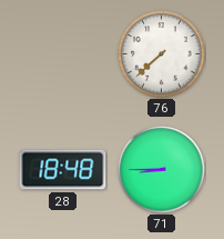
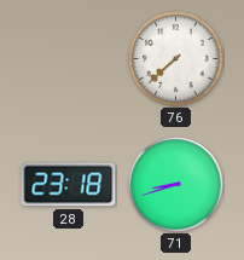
28: 18:48 -> 23:18 (69, 185)
71: 8:45 -> 8:42 (176, 185)
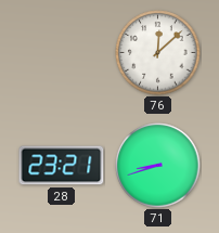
76: 7:38 -> 12:08 (158, 53)
28: 23:18 -> 23:21 (62, 166)
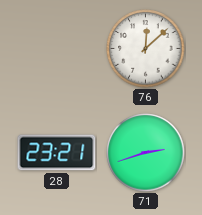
71: 8:42 -> 2:42 (146, 153)
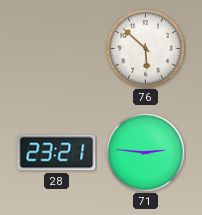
76: 12:08 -> 5:52 (146, 49)
71: 2:42 -> 2:46 (146, 153)
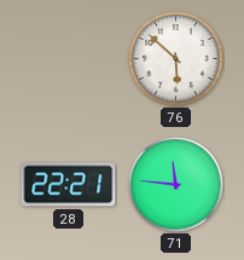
28: 23:21 -> 22:21 (69, 185)
71: 2:46 -> 11:46 (176, 185)
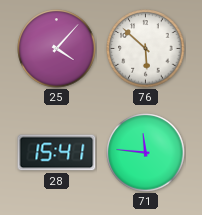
25: none -> 4:07 (57, 49)
28: 22:21 -> 15:41 (57, 153)
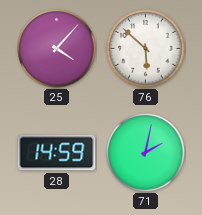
28: 15:41 -> 14:59 (57, 153)
71: 11:46 -> 2:02 (146, 153)
